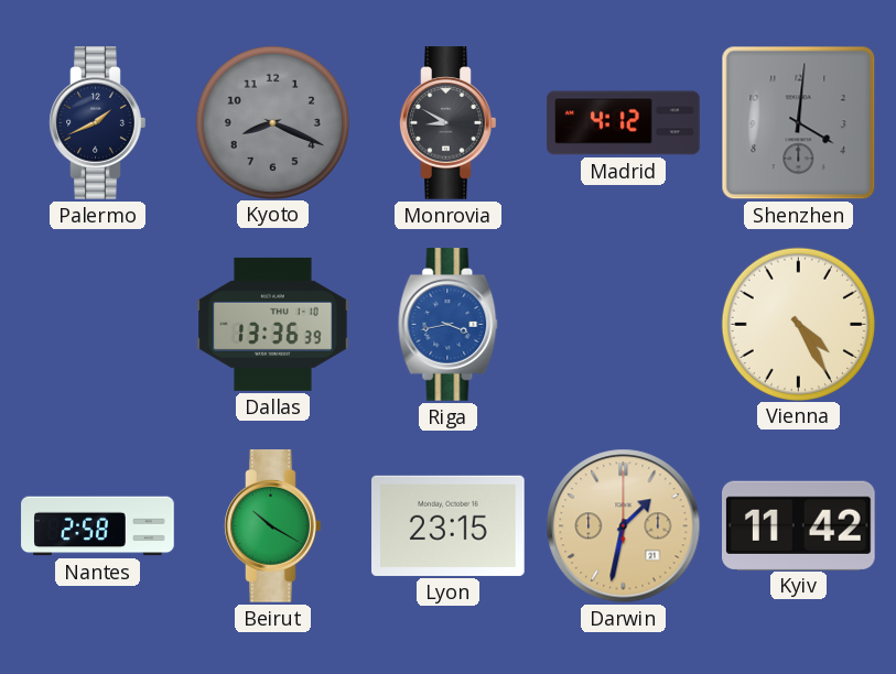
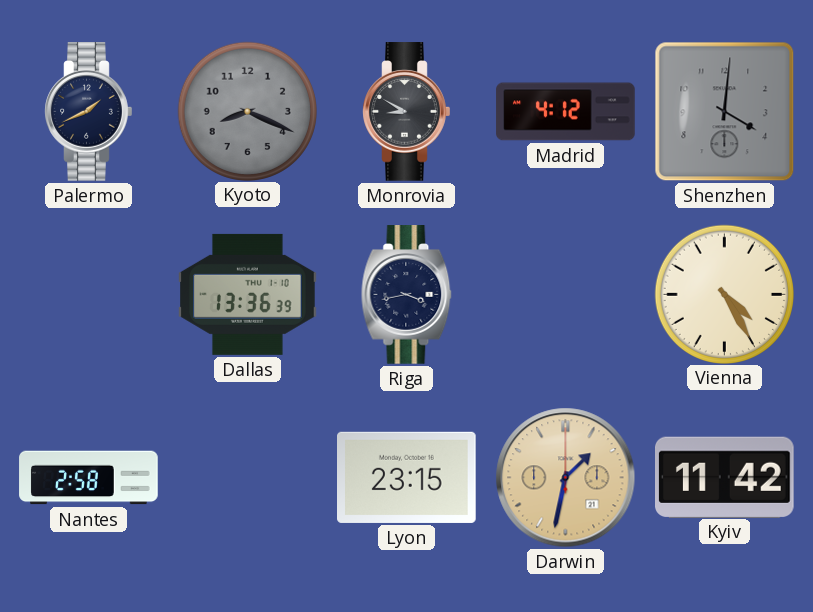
Riga dial: blue -> navy (407, 295)
Beirut: 10:20 -> none (273, 526)
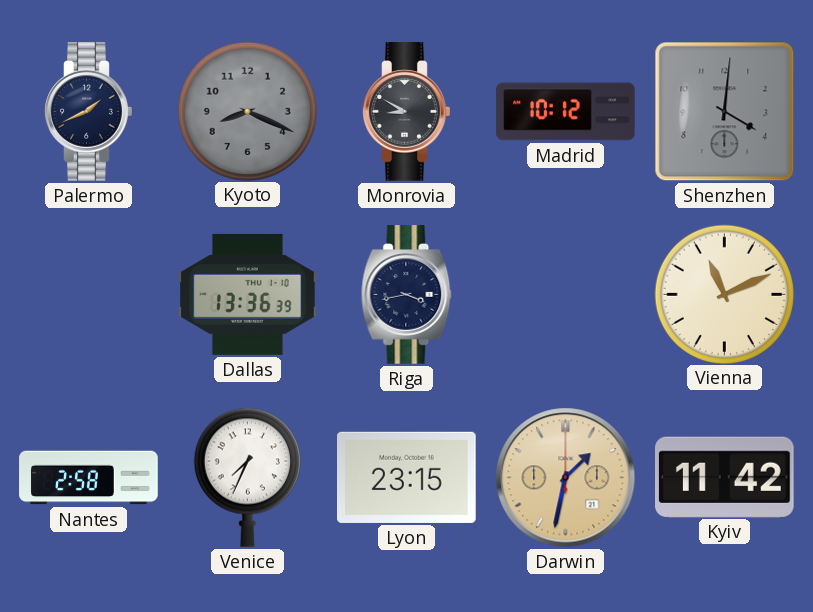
Madrid: 4:12 -> 10:12 (566, 112)
Vienna: 4:25 -> 11:11 (724, 294)
Venice: none -> 7:34 (247, 477)
